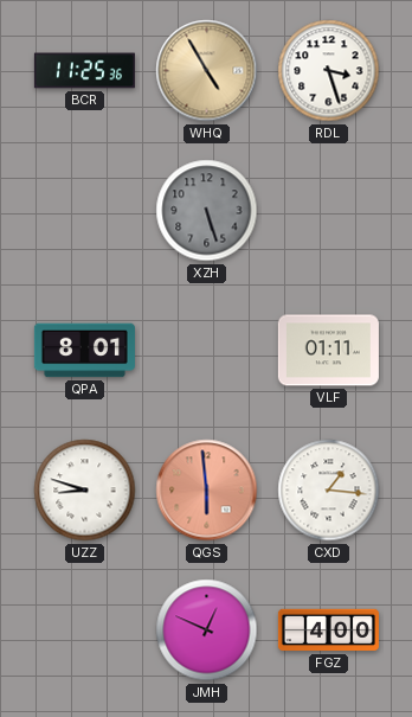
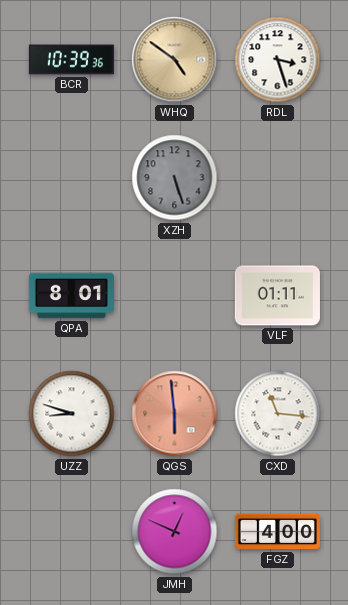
BCR: 11:25 -> 10:39 (71, 60)
WHQ: 4:55 -> 4:51 (175, 60)
CXD: 1:16 -> 11:16 (278, 414)
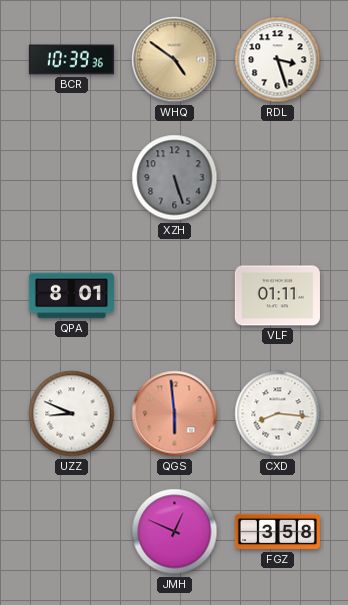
UZZ: 8:48 -> 8:49 (72, 414)
CXD: 11:16 -> 8:16 (278, 414)
FGZ: 4:00 -> 3:58 (277, 532)
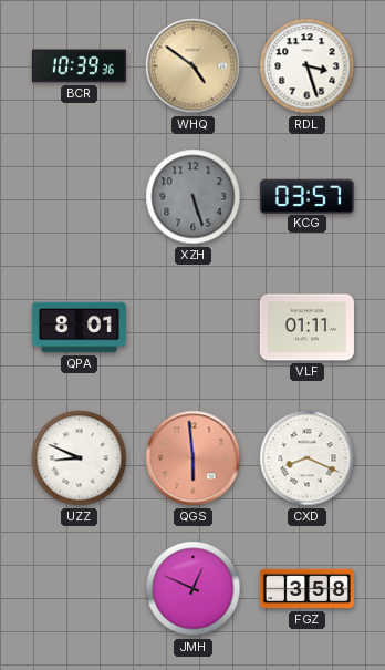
KCG: none -> 03:57 (306, 196)
CXD: 8:16 -> 8:19 (308, 458)
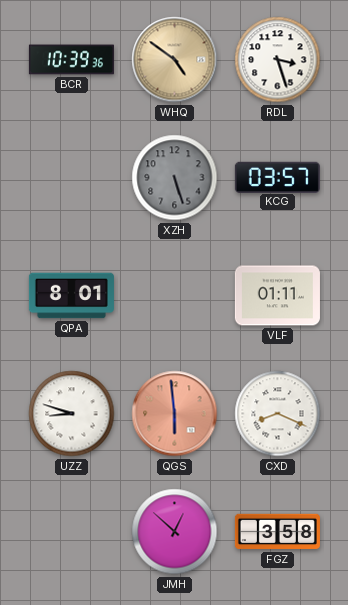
UZZ: 8:49 -> 8:48 (72, 414)
JMH: 12:49 -> 12:52 (175, 532)
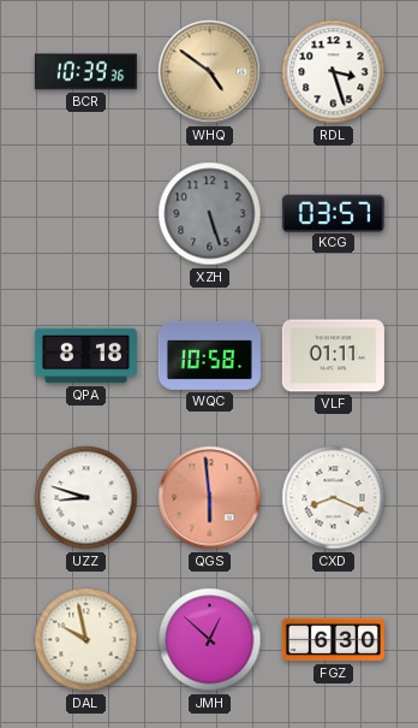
QPA: 8:01 -> 8:18 (85, 356)
WQC: none -> 10:58 (209, 355)
DAL: none -> 9:58 (86, 640)
FGZ: 3:58 -> 6:30 (333, 640)
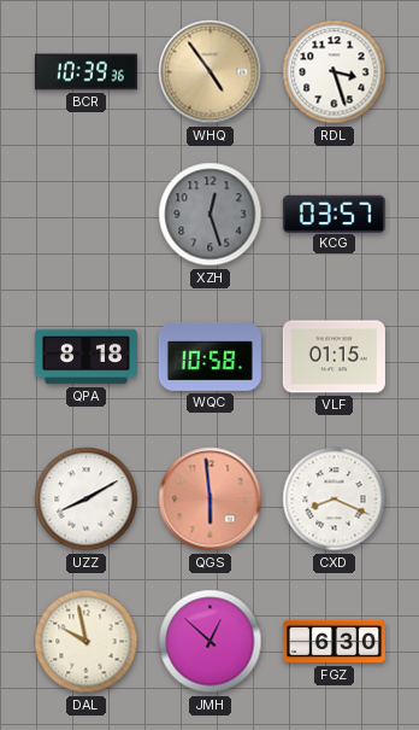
WHQ: 4:51 -> 4:54 (211, 72)
XZH: 5:27 -> 12:27 (211, 215)
VLF: 01:11 -> 01:15 (334, 357)
UZZ: 8:48 -> 8:10 (87, 500)
